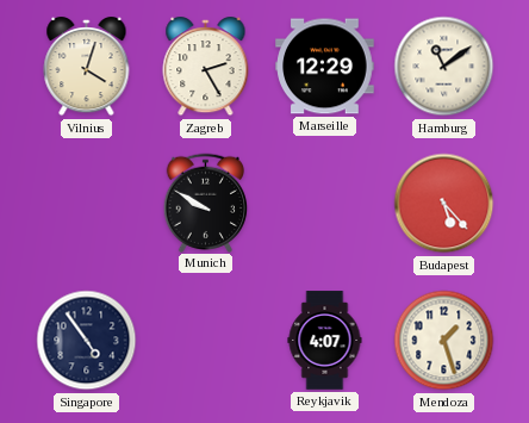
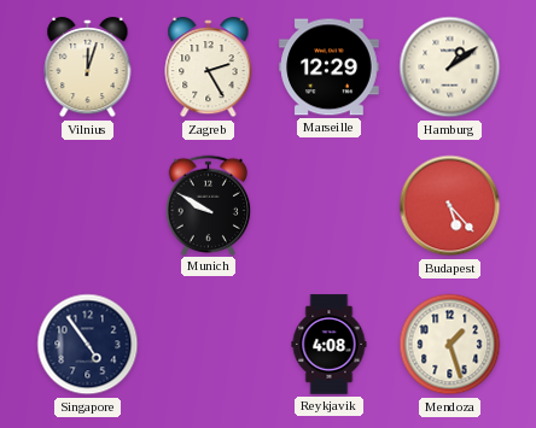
Vilnius: 4:03 -> 12:03 (88, 69)
Hamburg: 11:09 -> 1:09 (450, 68)
Reykjavik: 4:07 -> 4:08 (330, 345)
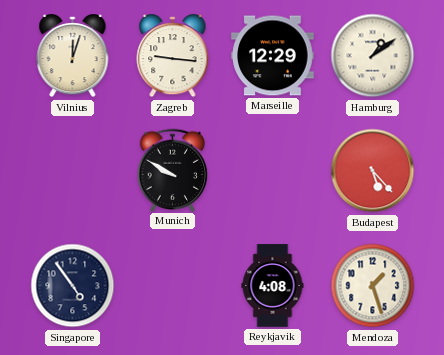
Zagreb: 2:25 -> 9:16 (173, 57)
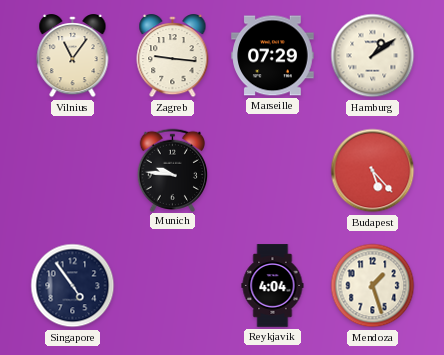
Vilnius: 12:03 -> 11:06 (73, 57)
Marseille: 12:29 -> 07:29 (273, 56)
Munich: 9:50 -> 9:46 (173, 170)
Reykjavik: 4:08 -> 4:04 (273, 286)
